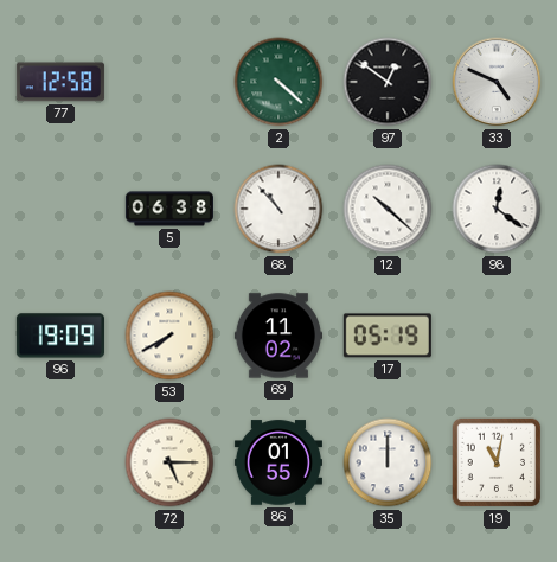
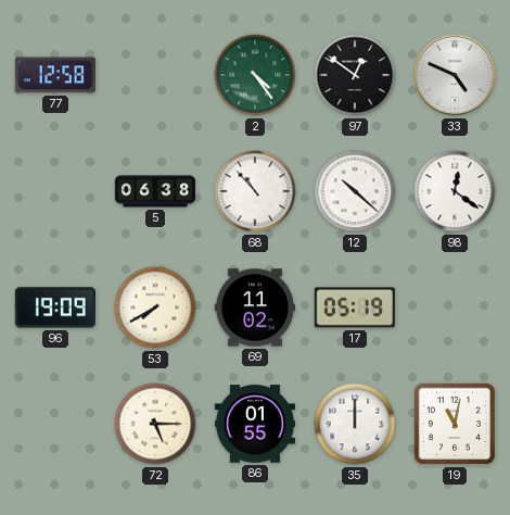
2: 4:22 -> 4:24 (255, 75)
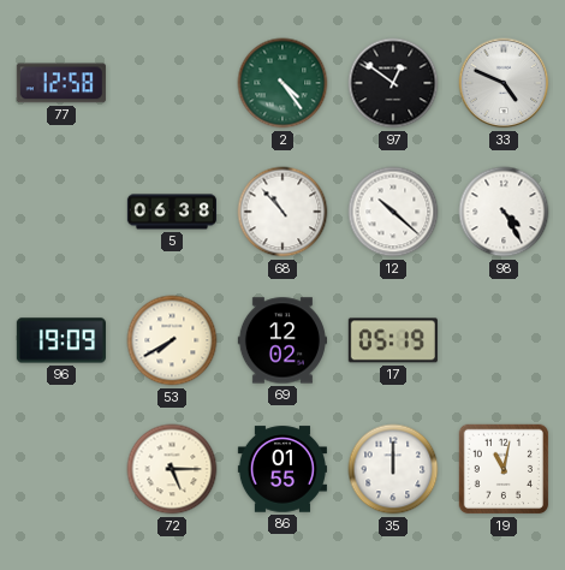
98: 12:21 -> 4:25 (504, 212)
69: 11:02 -> 12:02 (282, 340)
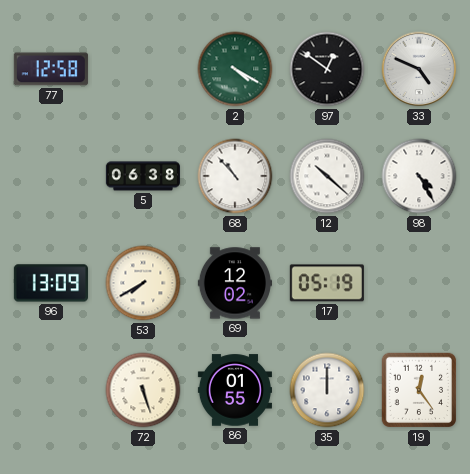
2: 4:24 -> 4:20 (235, 69)
96: 19:09 -> 13:09 (51, 283)
72: 5:15 -> 5:27 (143, 390)
19: 11:02 -> 12:24 (419, 390)
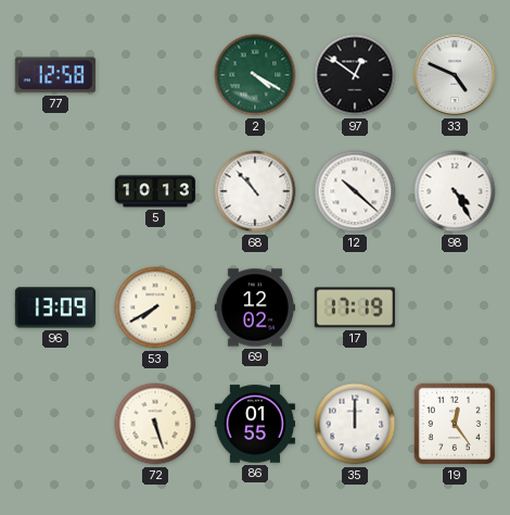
5: 06:38 -> 10:13 (154, 191)
17: 05:19 -> 17:19 (355, 307)
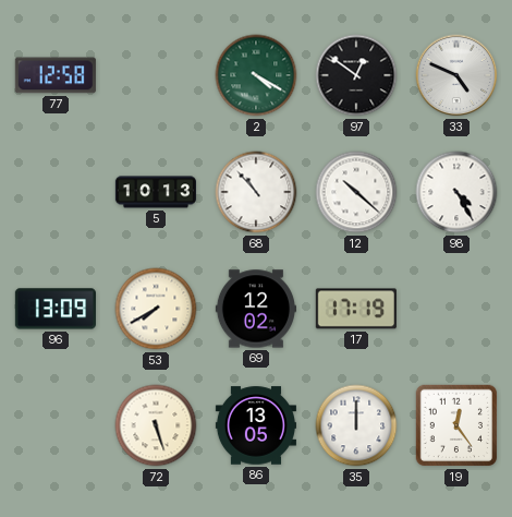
86: 01:55 -> 13:05 (256, 425)
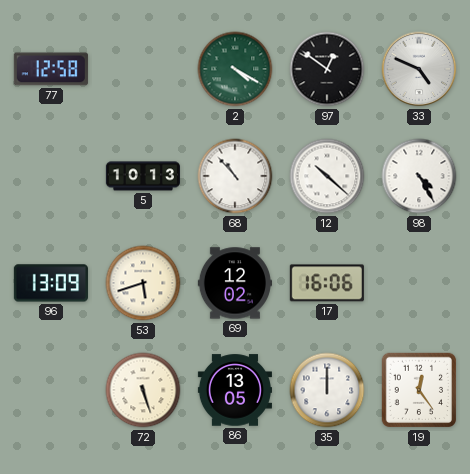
53: 7:40 -> 5:42 (143, 283)
17: 17:19 -> 16:06 (327, 283)
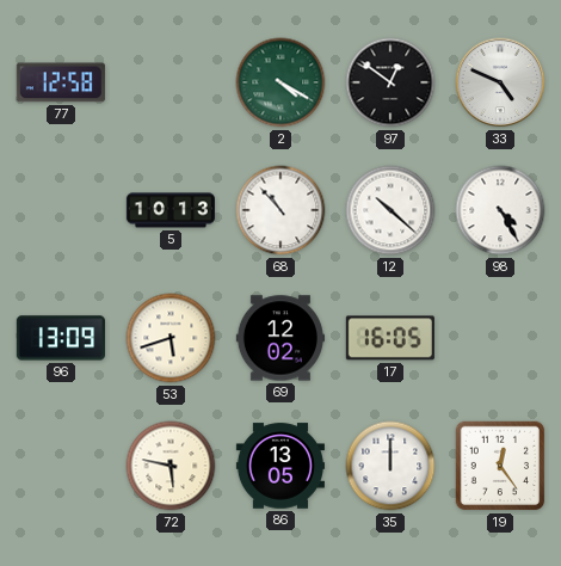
17: 16:06 -> 16:05 (390, 338)
72: 5:27 -> 5:47 (171, 466)
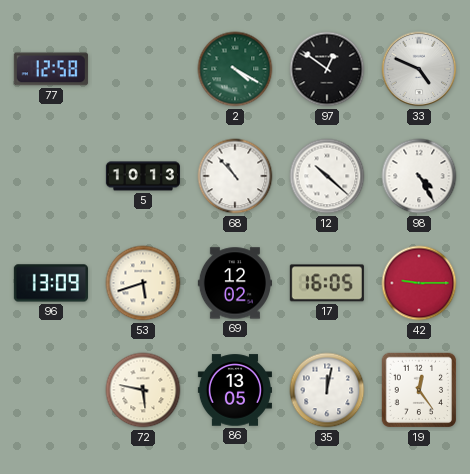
42: none -> 9:15 (419, 283)
35: 12:00 -> 12:02 (327, 390)
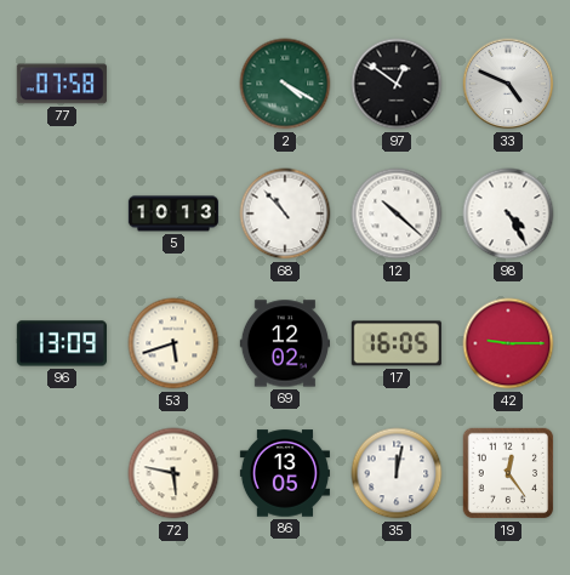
77: 12:58 -> 07:58 (62, 84)
